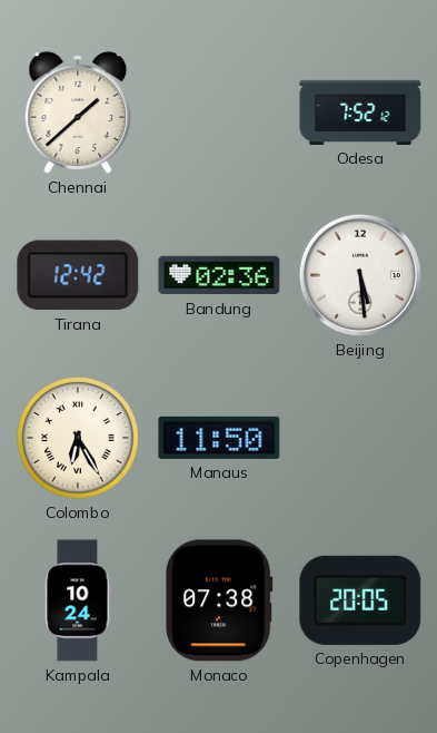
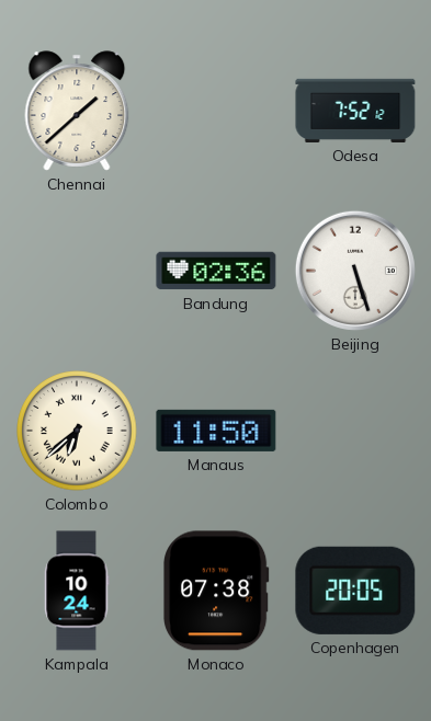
Tirana: 12:42 -> none (78, 275)
Beijing: 5:29 -> 5:27 (355, 271)
Colombo: 6:25 -> 6:38 (77, 431)
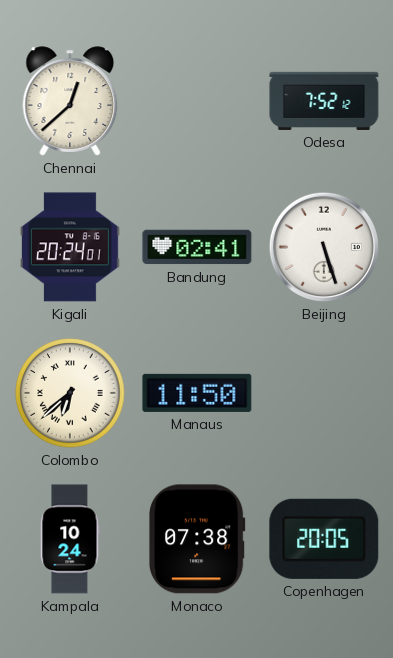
Chennai: 1:38 -> 12:38 (70, 101)
Kigali: none -> 20:24 (70, 247)
Bandung: 02:36 -> 02:41 (197, 247)
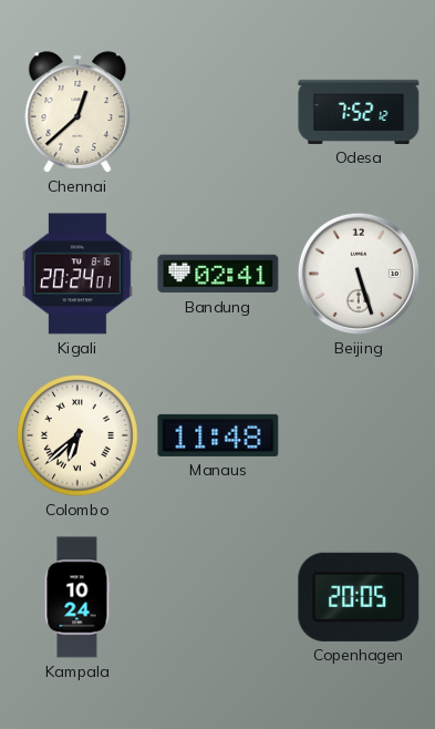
Manaus: 11:50 -> 11:48 (218, 435)
Monaco: 07:38 -> none (197, 539)
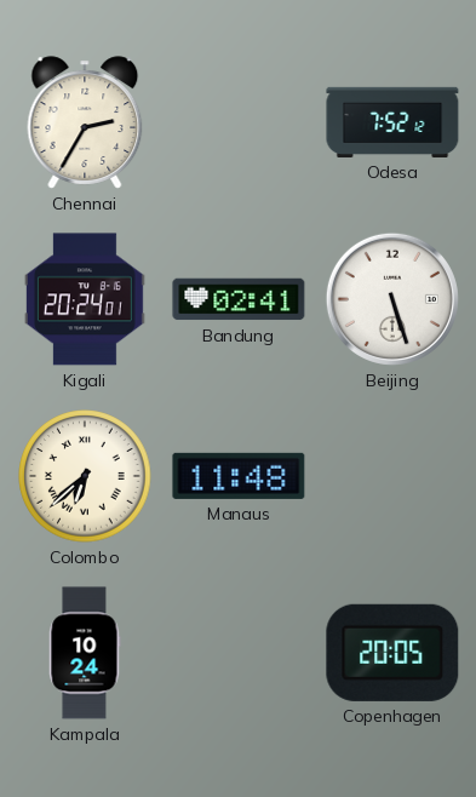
Chennai: 12:38 -> 2:35 (85, 122)
